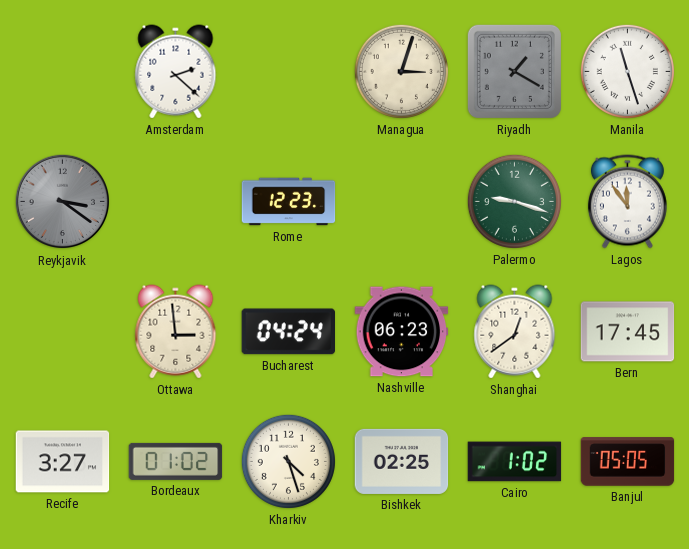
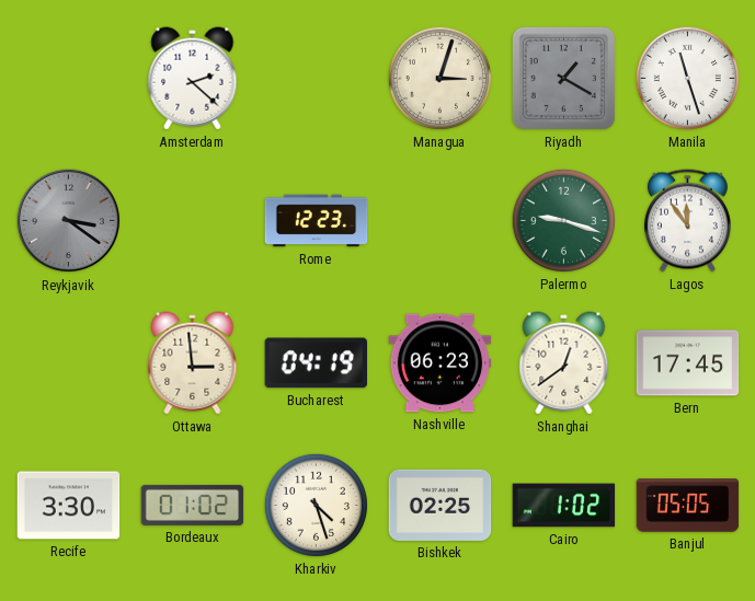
Bucharest: 04:24 -> 04:19 (316, 363)
Recife: 3:27 -> 3:30 (69, 506)
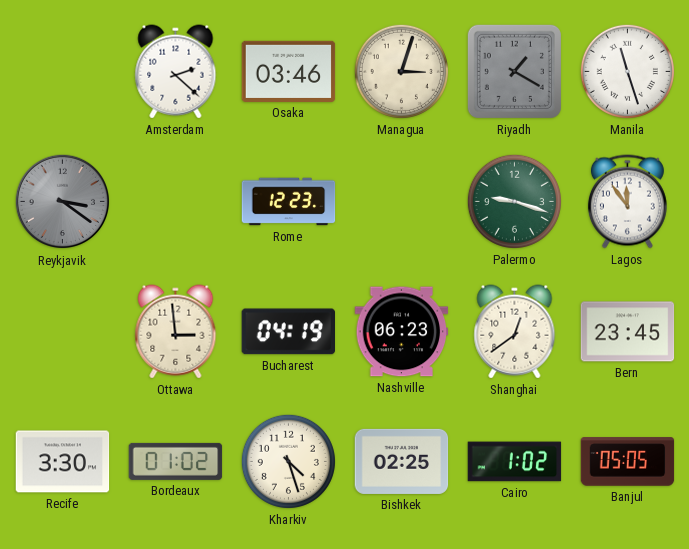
Osaka: none -> 03:46 (289, 71)
Bern: 17:45 -> 23:45 (628, 332)
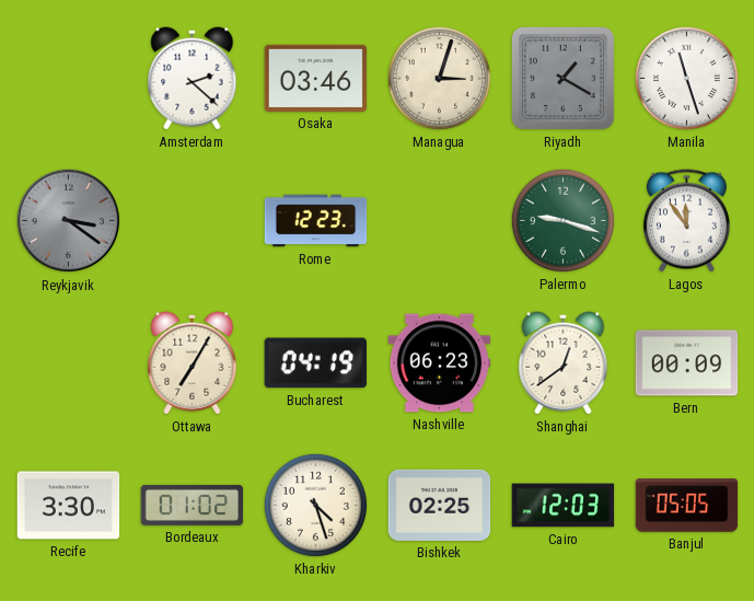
Ottawa: 2:59 -> 7:05 (193, 363)
Bern: 23:45 -> 00:09 (687, 363)
Cairo: 1:02 -> 12:03 (564, 506)
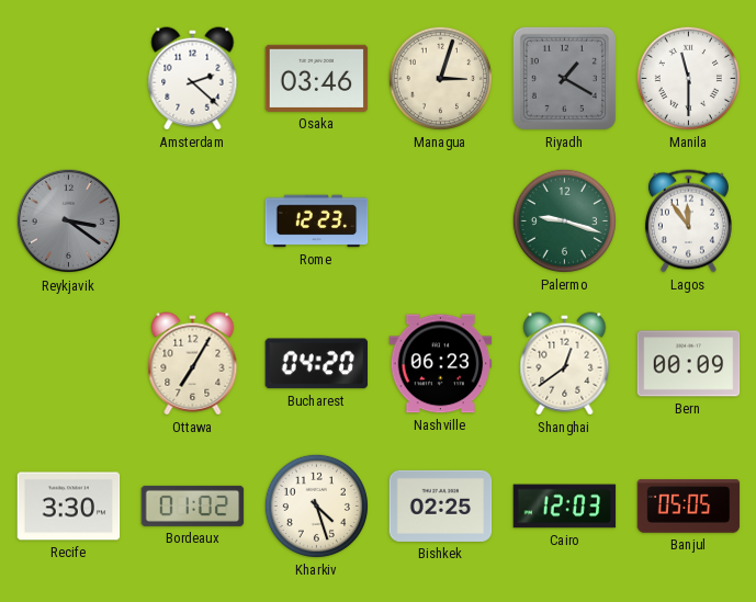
Manila: 11:27 -> 11:30 (688, 78)
Bucharest: 04:19 -> 04:20 (316, 364)
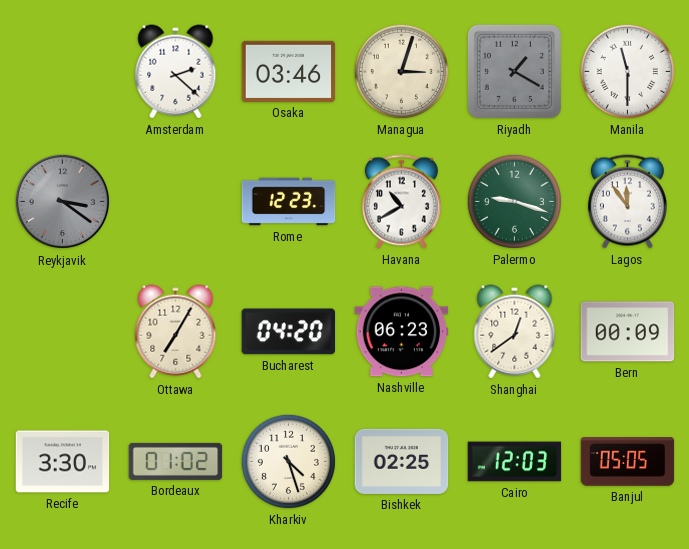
Havana: none -> 10:40 (401, 202)
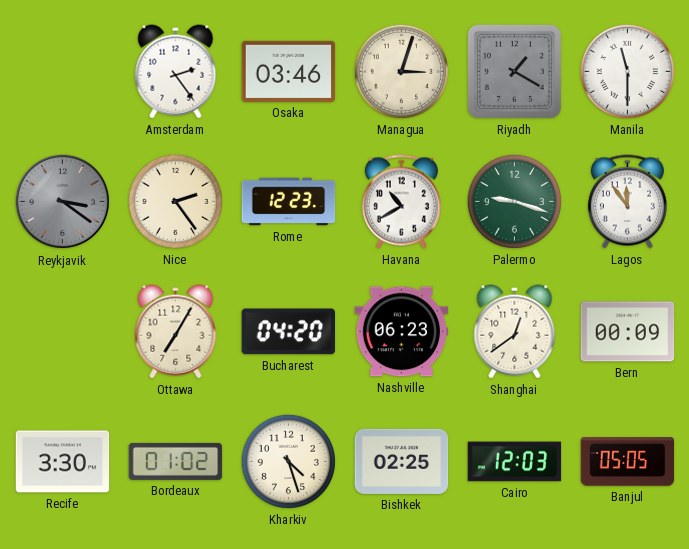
Amsterdam: 2:22 -> 2:24 (176, 72)
Nice: none -> 2:24 (175, 201)
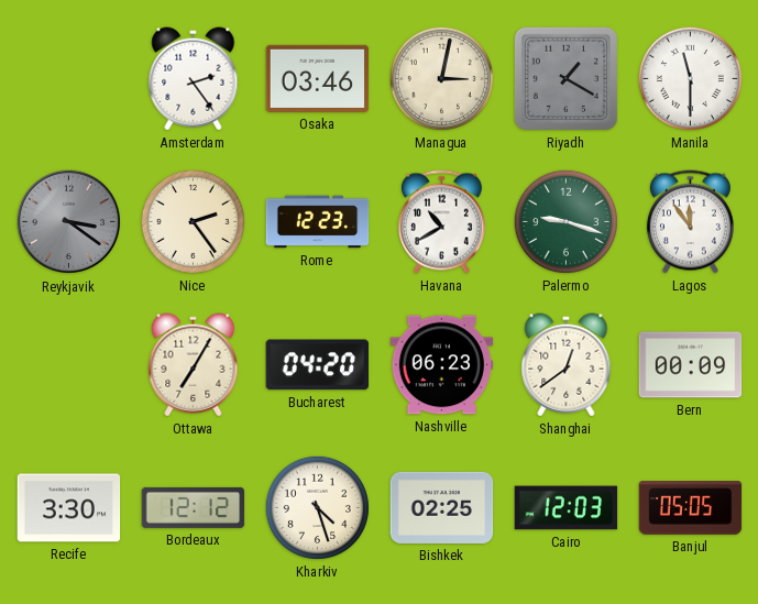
Managua: 3:03 -> 3:02 (441, 78)
Bordeaux: 01:02 -> 12:12 (194, 507)
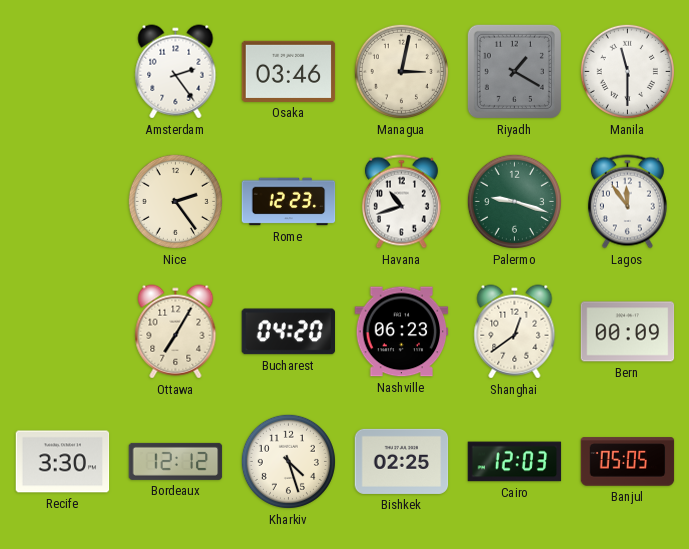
Reykjavik: 3:21 -> none (69, 222)
Havana: 10:40 -> 10:42 (401, 202)
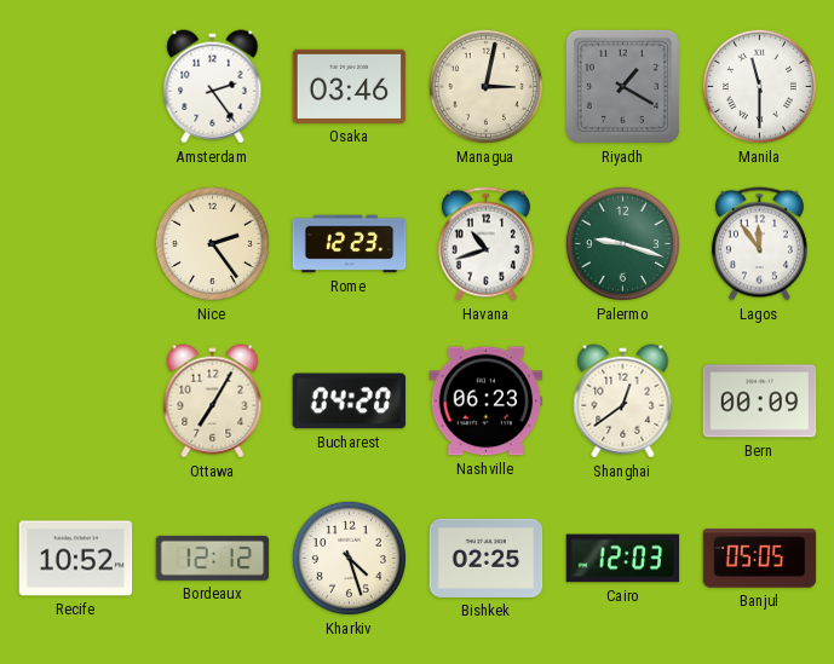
Recife: 3:30 -> 10:52 (76, 559)
